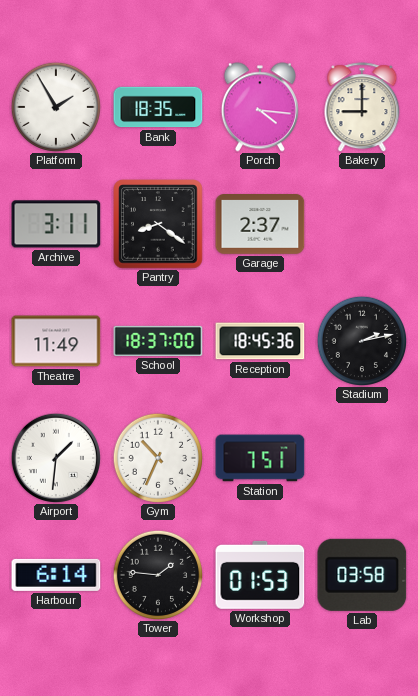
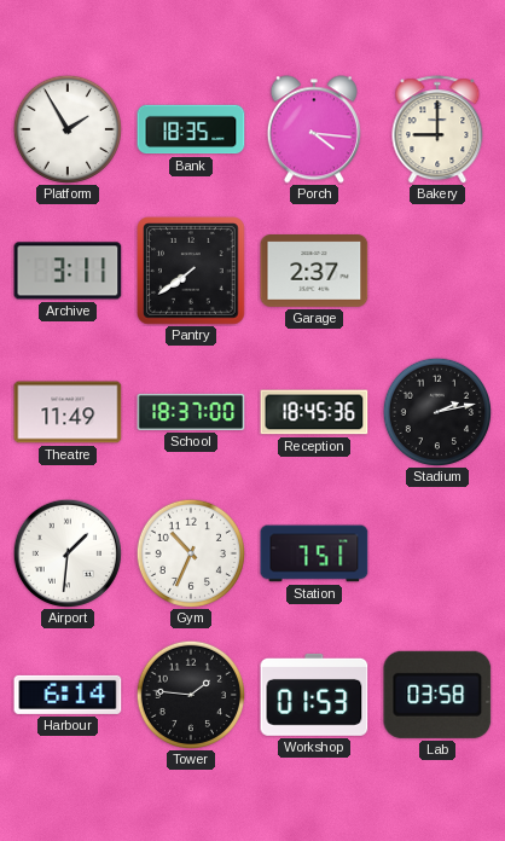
Pantry: 8:21 -> 7:39 (191, 271)
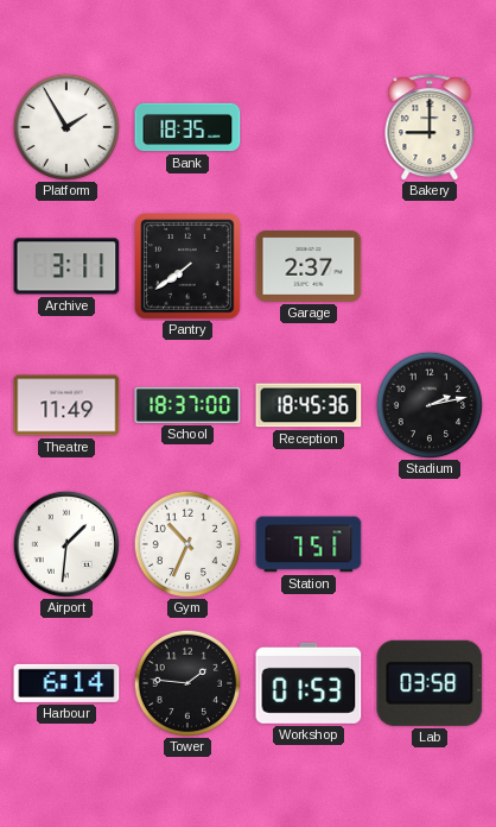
Porch: 4:16 -> none (314, 129)
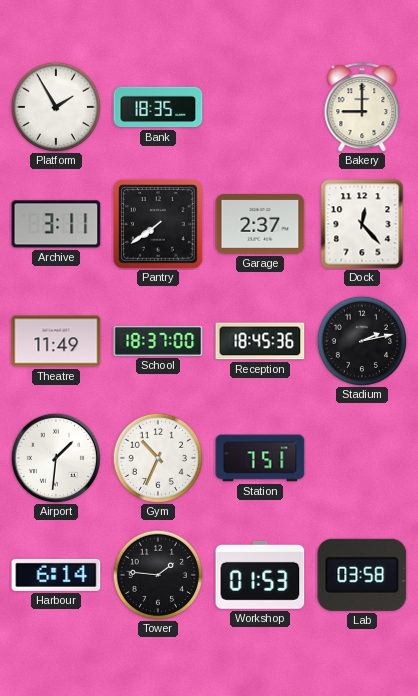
Dock: none -> 12:23 (362, 224)
